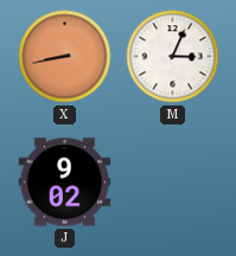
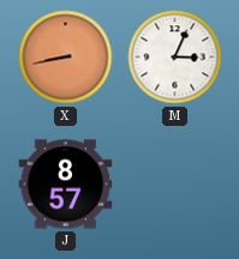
J: 9:02 -> 8:57 (66, 185)
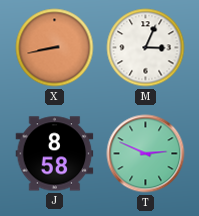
J: 8:57 -> 8:58 (55, 154)
T: none -> 2:49 (146, 154)
